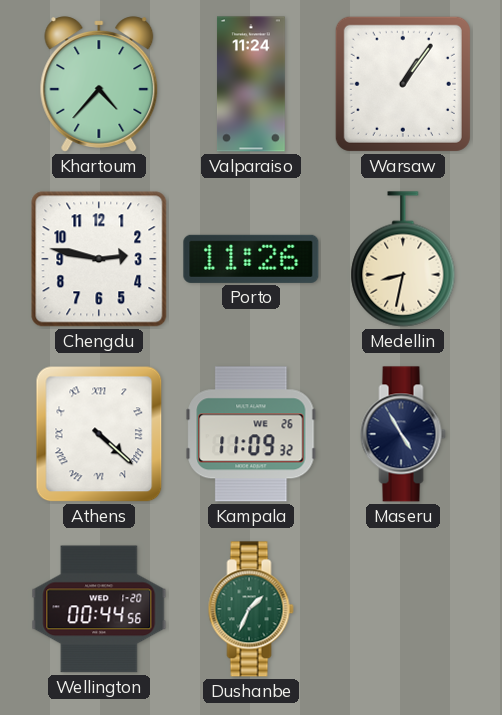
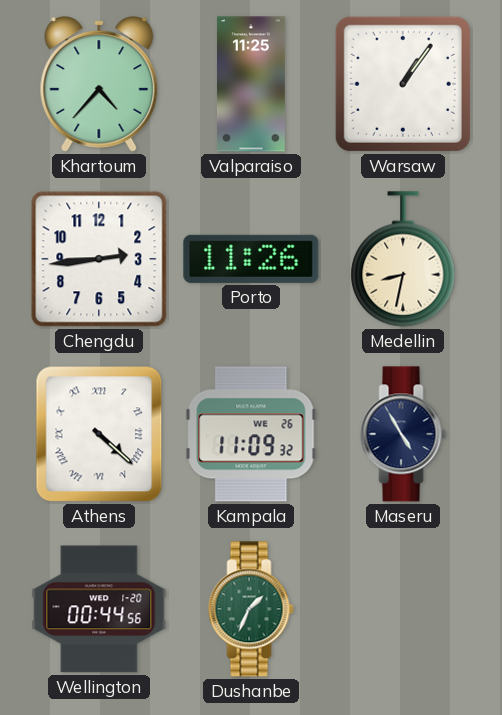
Valparaiso: 11:24 -> 11:25 (251, 84)
Chengdu: 2:47 -> 2:44 (99, 259)
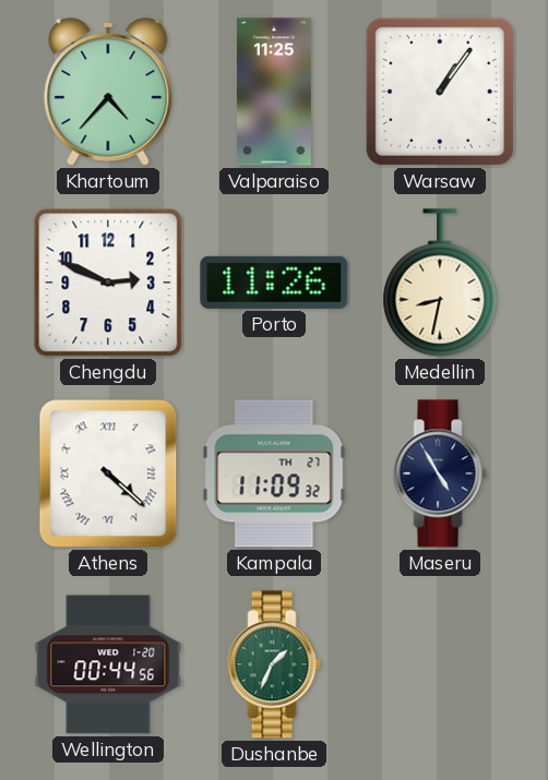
Chengdu: 2:44 -> 2:49 (108, 283)
Kampala date: WE 26 -> TH 27 (274, 473)
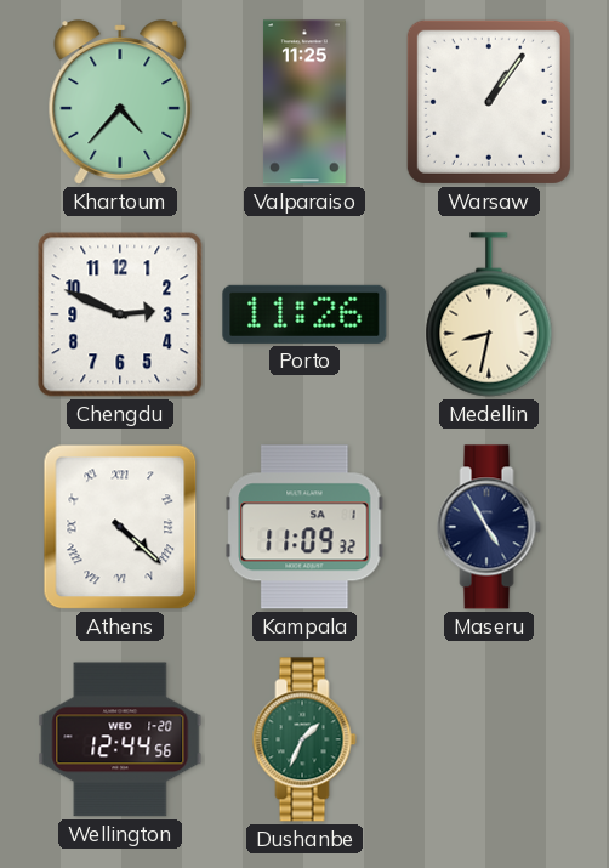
Kampala date: TH 27 -> SA 1 (304, 527)
Wellington: 00:44 -> 12:44 (120, 739)
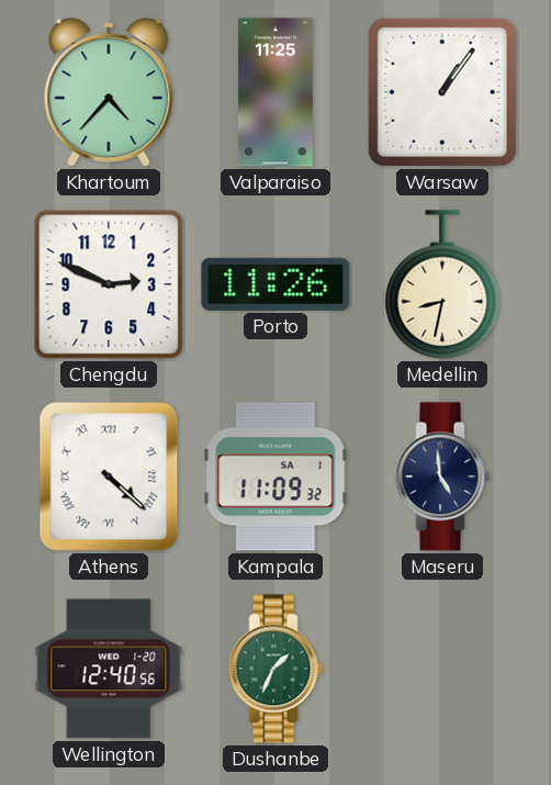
Maseru: 4:55 -> 4:59 (442, 476)
Wellington: 12:44 -> 12:40 (109, 669)
